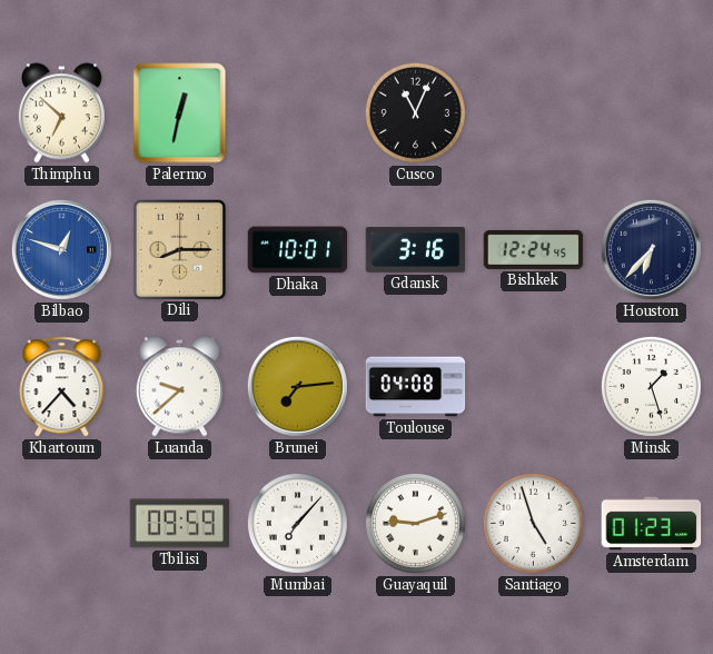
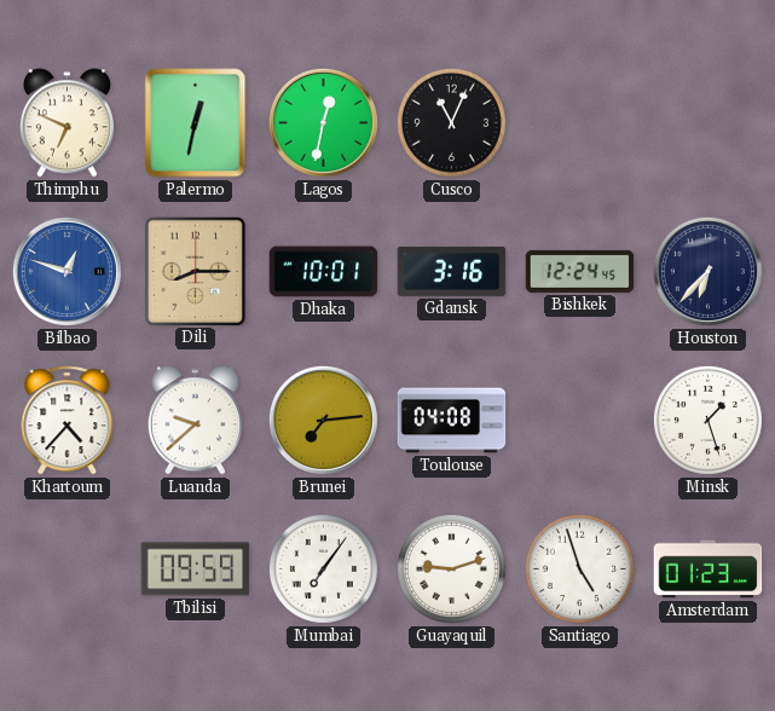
Thimphu: 6:52 -> 6:49 (66, 123)
Lagos: none -> 12:32 (323, 122)
Mumbai: 7:07 -> 7:06 (323, 568)
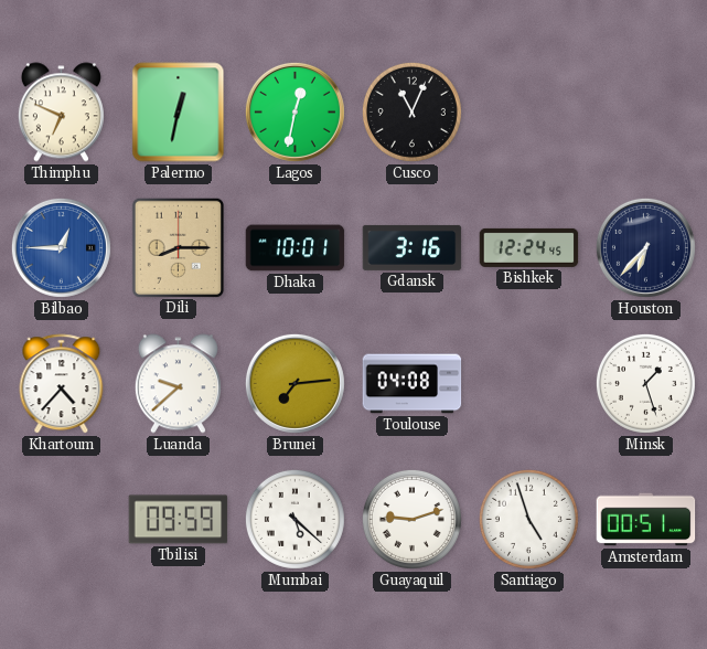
Bilbao: 12:48 -> 12:45 (61, 247)
Mumbai: 7:06 -> 5:22 (294, 519)
Amsterdam: 01:23 -> 00:51 (646, 520)
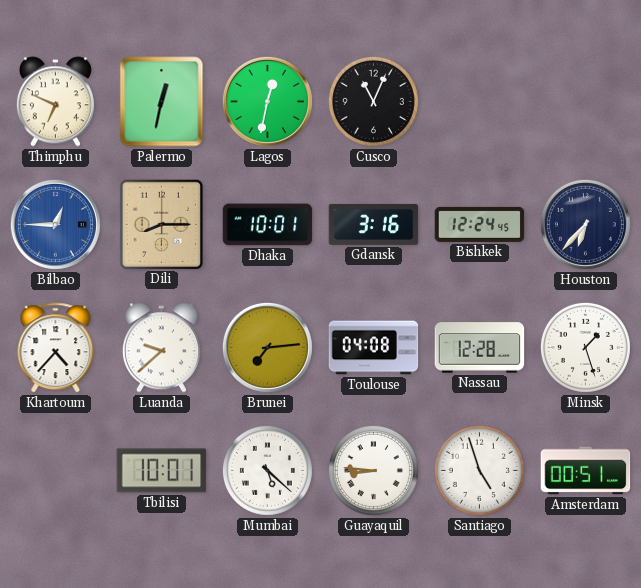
Nassau: none -> 12:28 (480, 348)
Tbilisi: 09:59 -> 10:01 (162, 471)
Guayaquil: 9:12 -> 8:46 (373, 470)
